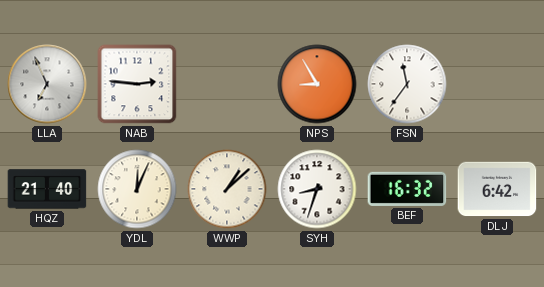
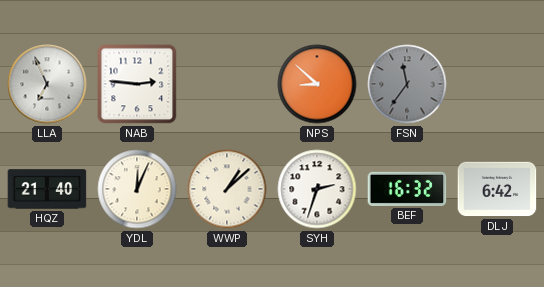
NPS: 8:55 -> 8:52 (317, 84)
FSN dial: white -> grey (407, 84)
SYH: 8:33 -> 2:33 (317, 189)
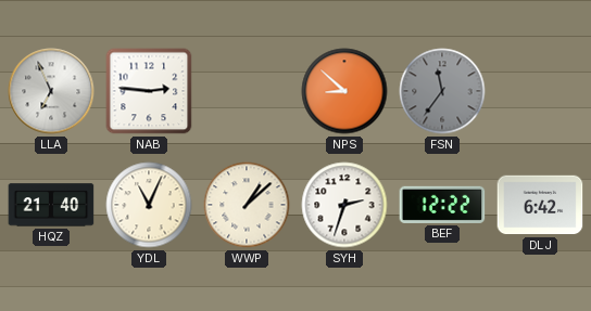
YDL: 12:04 -> 11:04 (149, 205)
BEF: 16:32 -> 12:22 (442, 205)
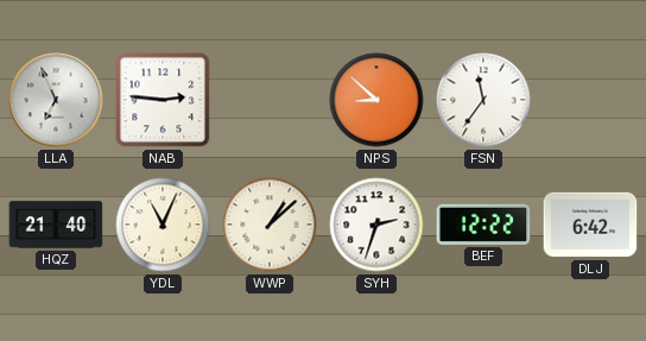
FSN dial: grey -> white (483, 100)
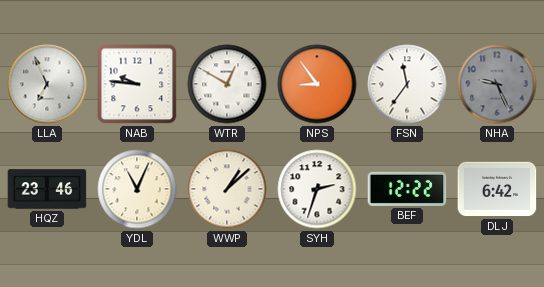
NAB: 2:46 -> 9:46 (137, 84)
WTR: none -> 12:50 (227, 84)
NPS: 8:52 -> 8:54 (317, 84)
NHA: none -> 9:26 (497, 84)
HQZ: 21:40 -> 23:46 (47, 189)
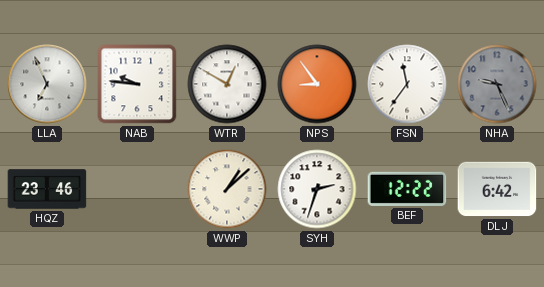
YDL: 11:04 -> none (137, 189)
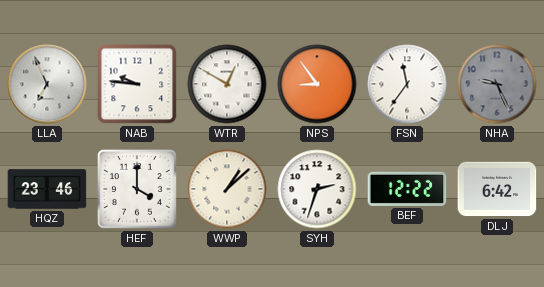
HEF: none -> 4:00 (138, 190)
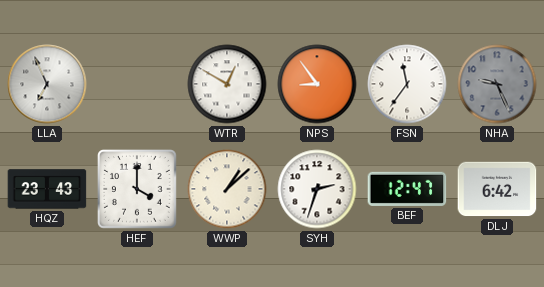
NAB: 9:46 -> none (137, 84)
HQZ: 23:46 -> 23:43 (47, 189)
BEF: 12:22 -> 12:47 (407, 189)
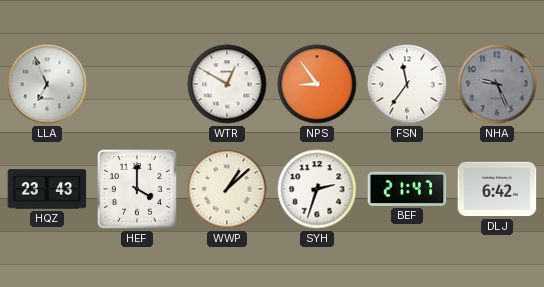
BEF: 12:47 -> 21:47 (407, 189)
